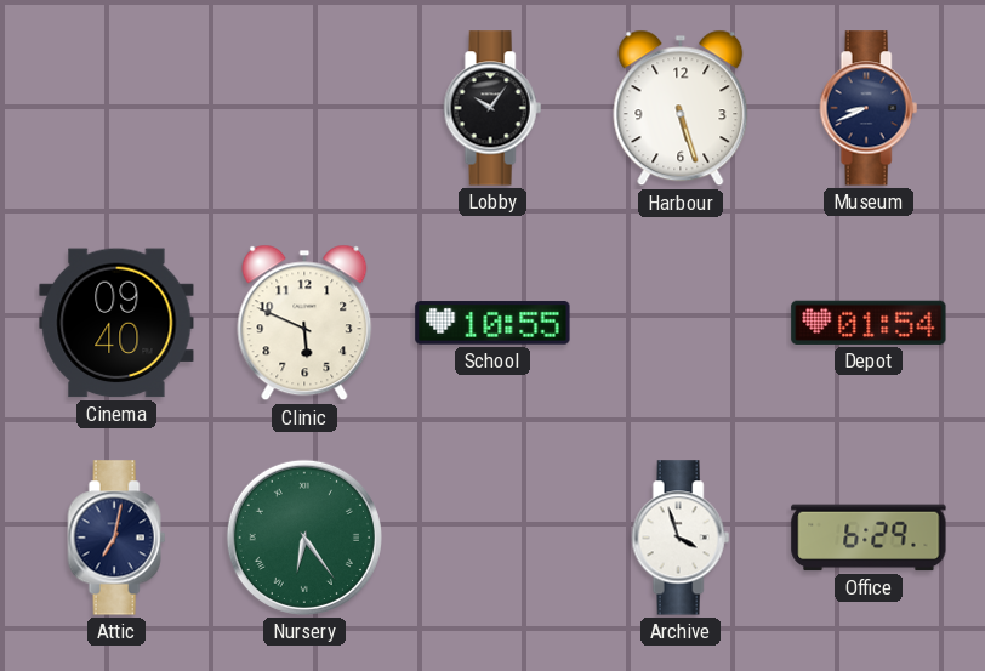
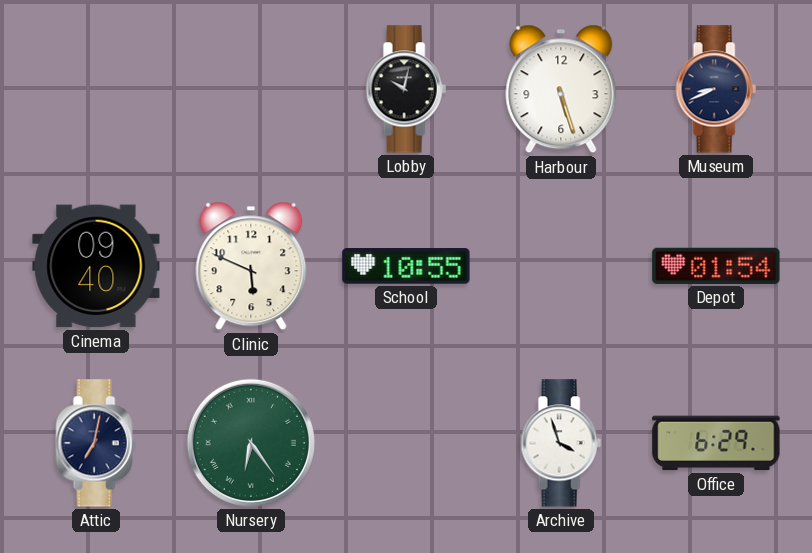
Lobby: 10:06 -> 10:02 (406, 89)
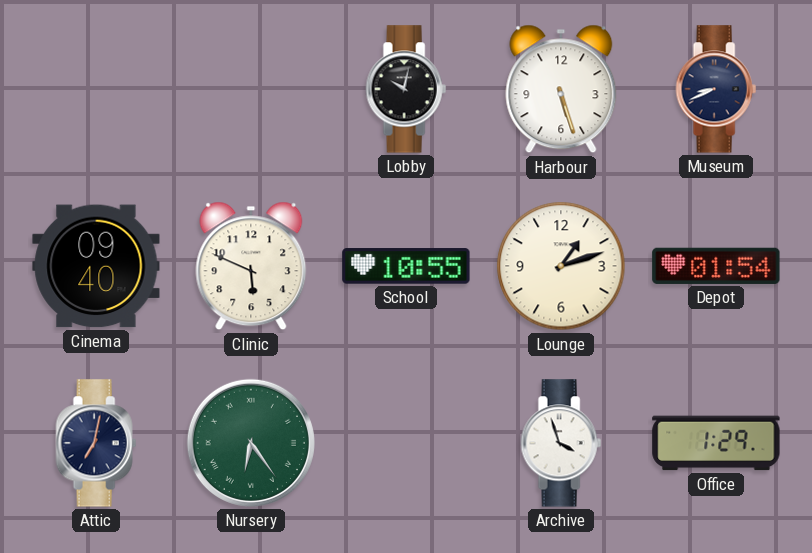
Lounge: none -> 1:12 (561, 266)
Office: 6:29 -> 1:29 (716, 443)
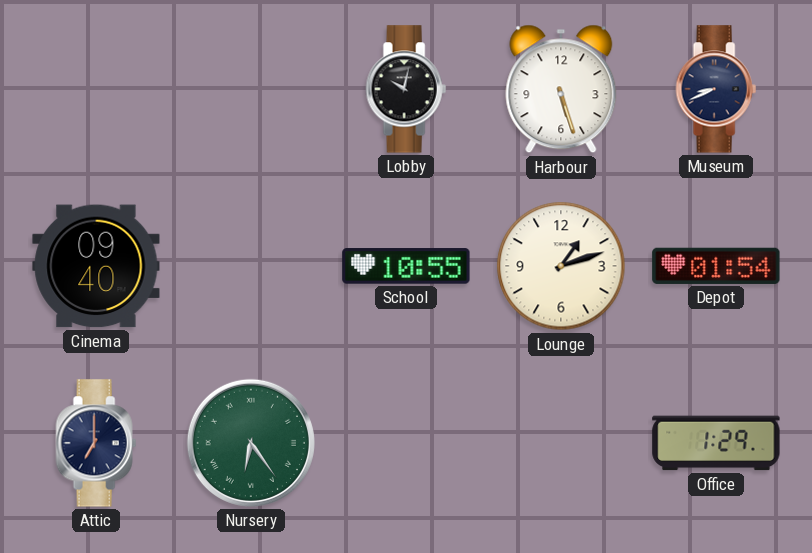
Clinic: 5:49 -> none (251, 266)
Attic: 7:02 -> 7:00 (96, 443)
Archive: 3:57 -> none (561, 443)
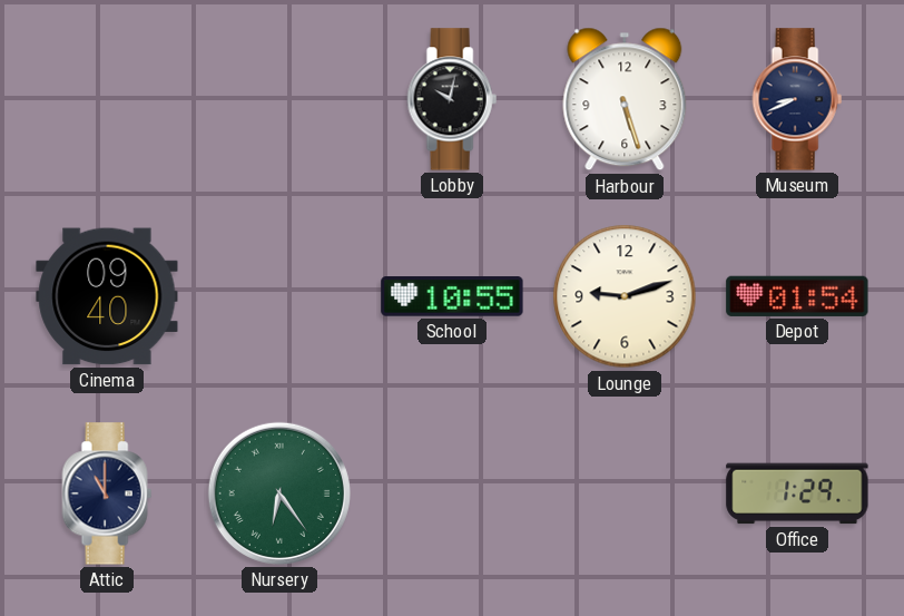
Lounge: 1:12 -> 9:12 (625, 296)
Attic: 7:00 -> 11:00 (107, 493)
